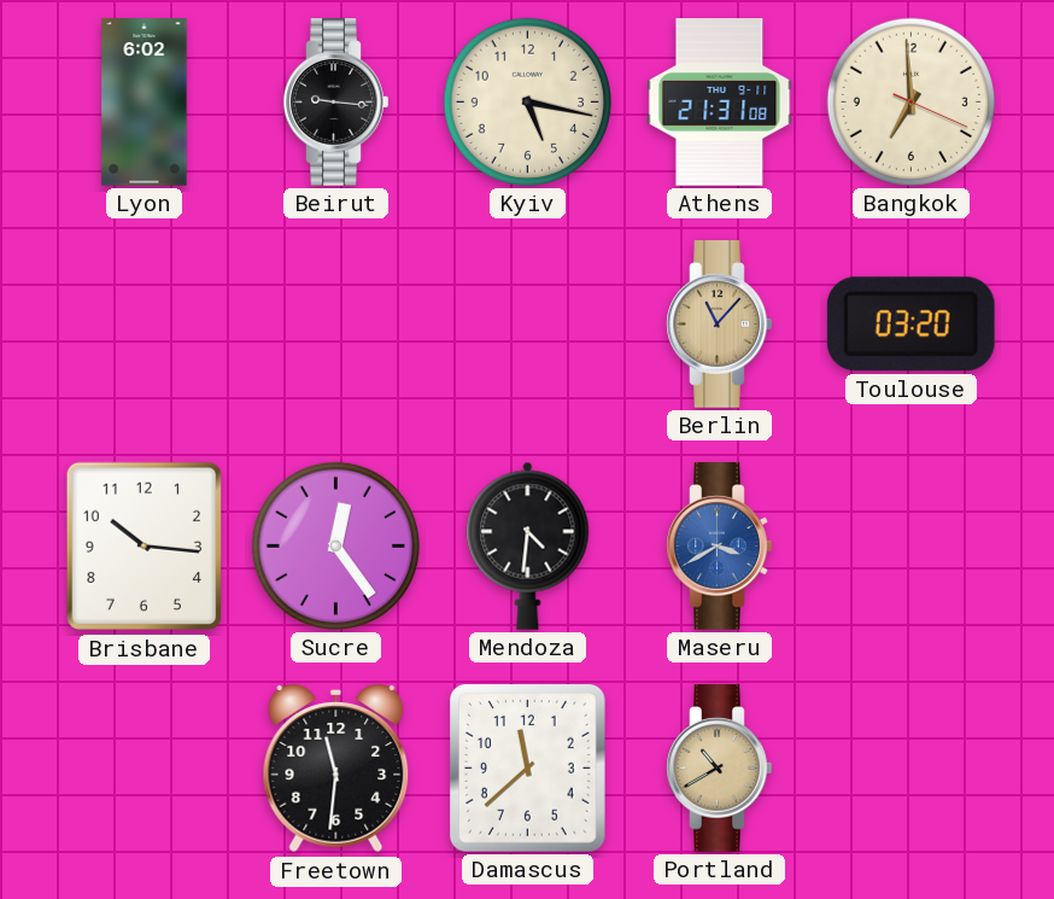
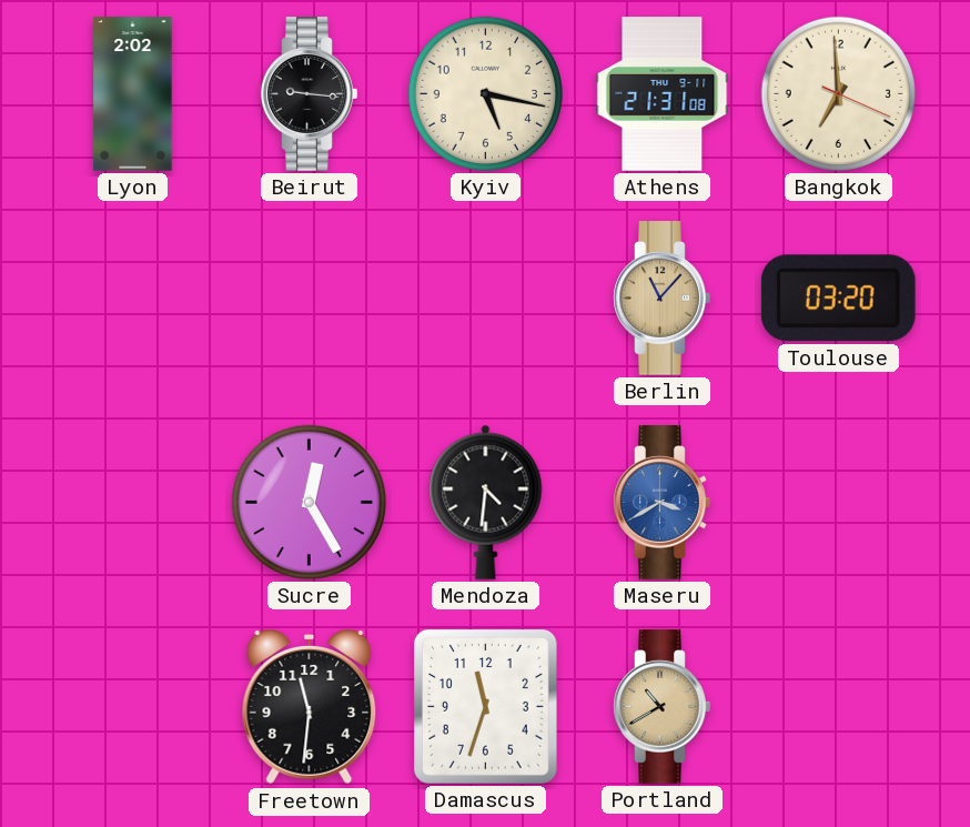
Lyon: 6:02 -> 2:02 (133, 94)
Brisbane: 10:16 -> none (144, 547)
Sucre: 12:24 -> 12:25 (309, 502)
Damascus: 11:38 -> 11:33 (485, 707)
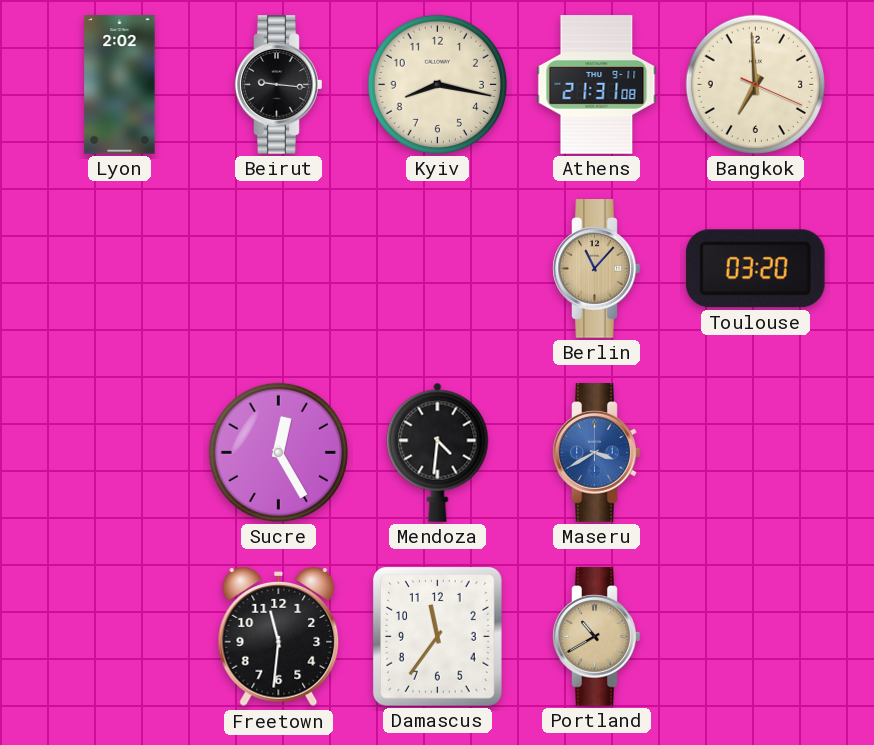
Kyiv: 5:17 -> 8:17 (437, 84)
Damascus: 11:33 -> 11:36 (437, 637)
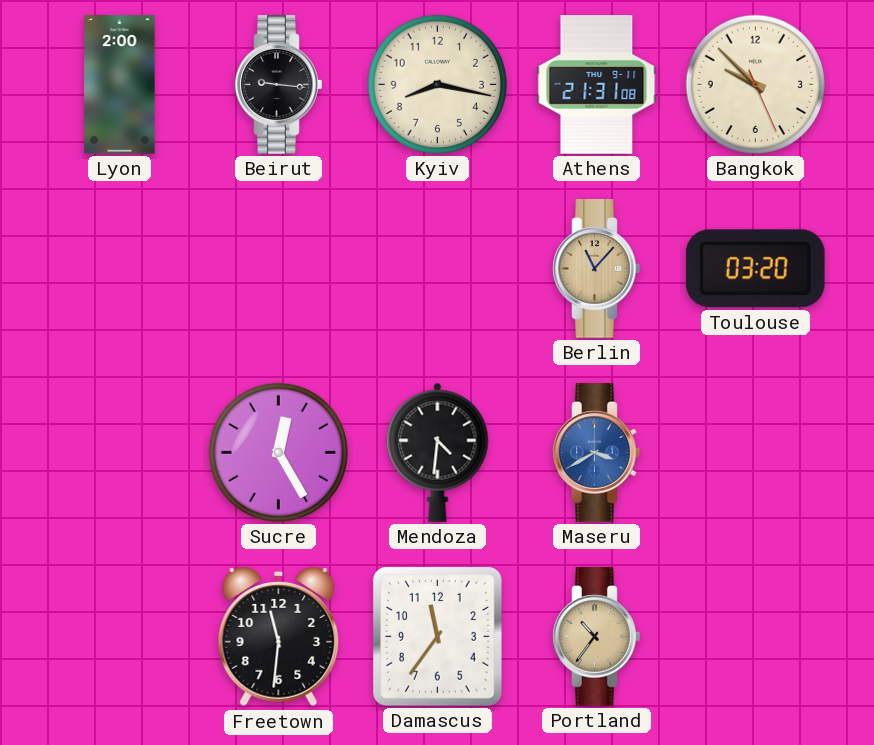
Lyon: 2:02 -> 2:00 (120, 85)
Bangkok: 6:59 -> 9:52 (755, 84)
Portland: 10:40 -> 10:36 (597, 637)
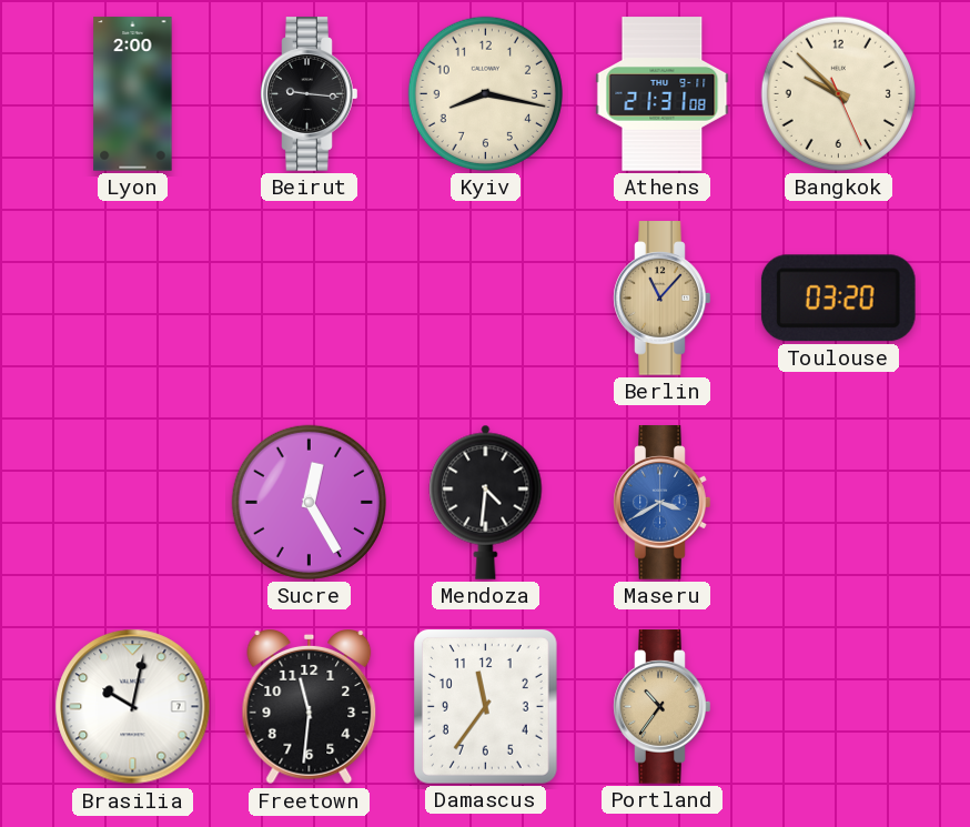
Brasilia: none -> 10:02 (133, 707)
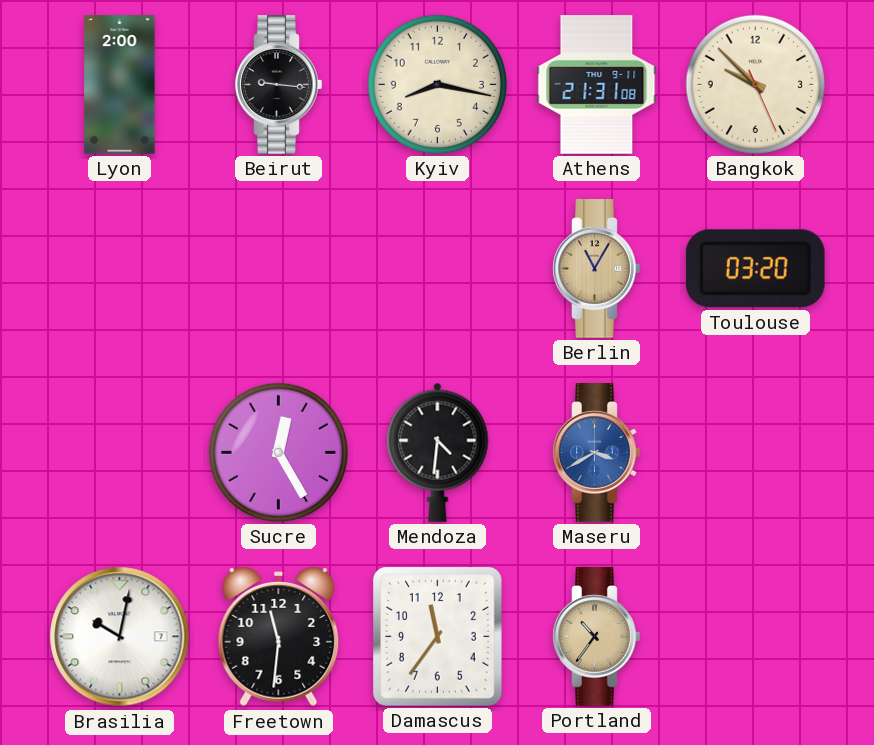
Berlin: 11:07 -> 11:05 (597, 269)
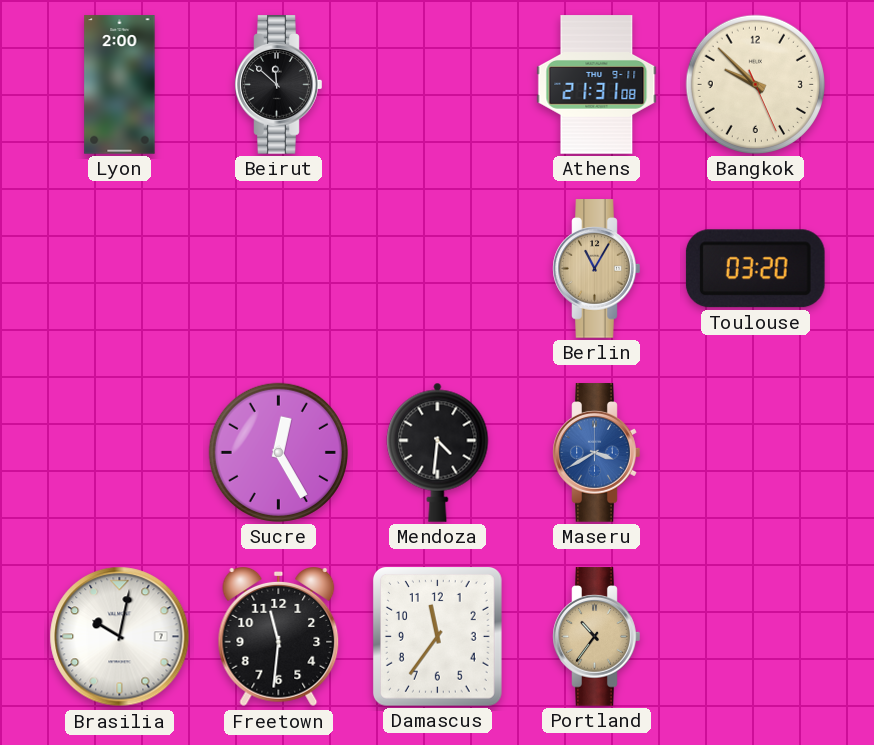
Beirut: 9:16 -> 11:52 (279, 85)
Kyiv: 8:17 -> none (437, 84)
